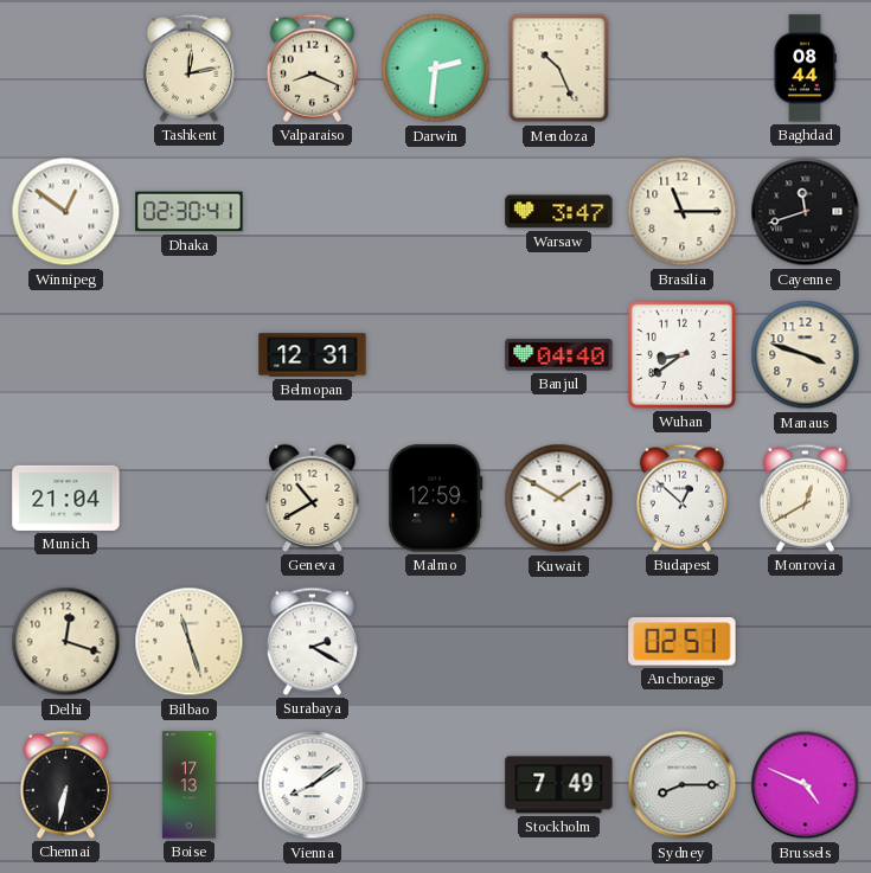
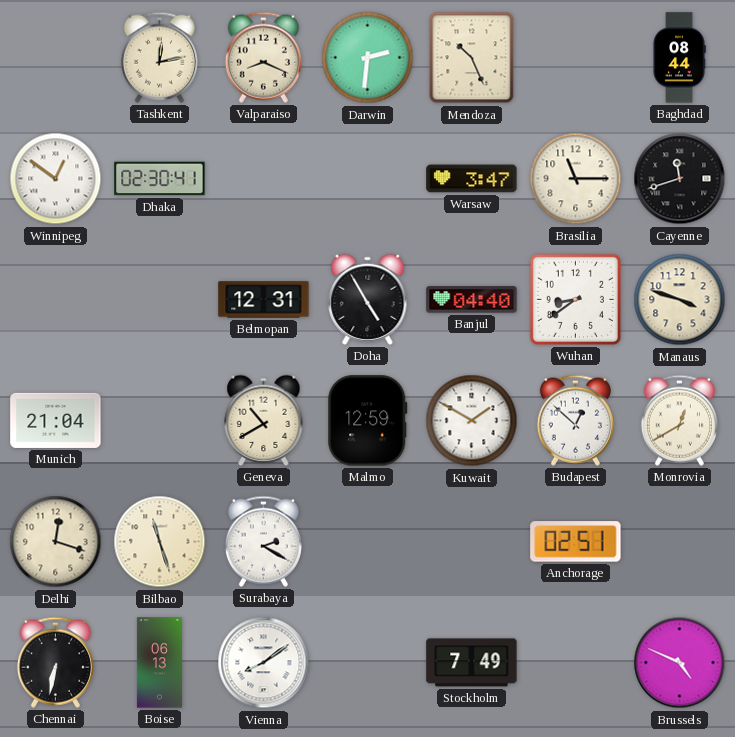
Doha: none -> 4:55 (368, 299)
Boise: 17:13 -> 06:13 (159, 663)
Sydney: 8:15 -> none (683, 785)
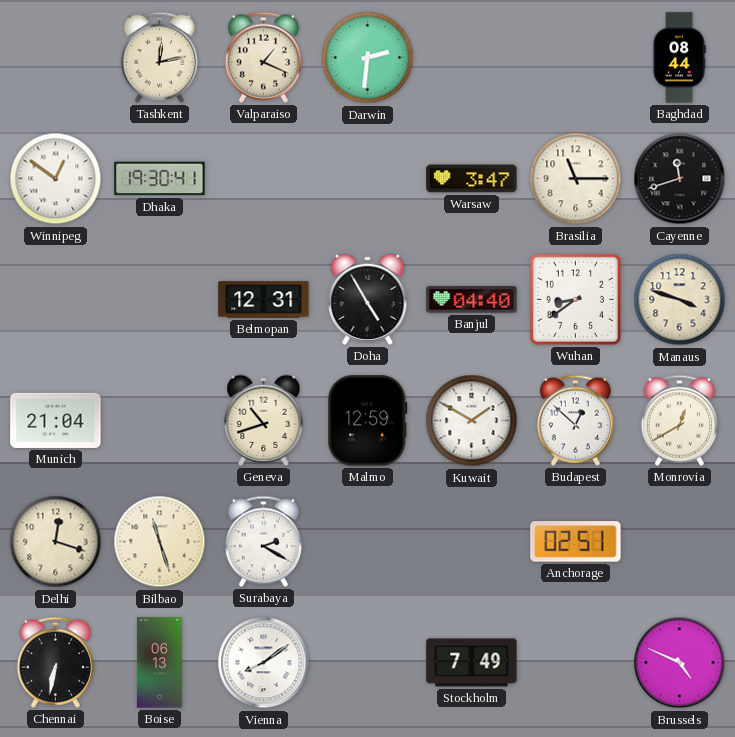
Valparaiso: 8:19 -> 1:19 (263, 57)
Mendoza: 10:26 -> none (472, 58)
Dhaka: 02:30 -> 19:30 (160, 179)
Geneva: 10:40 -> 10:42 (264, 420)
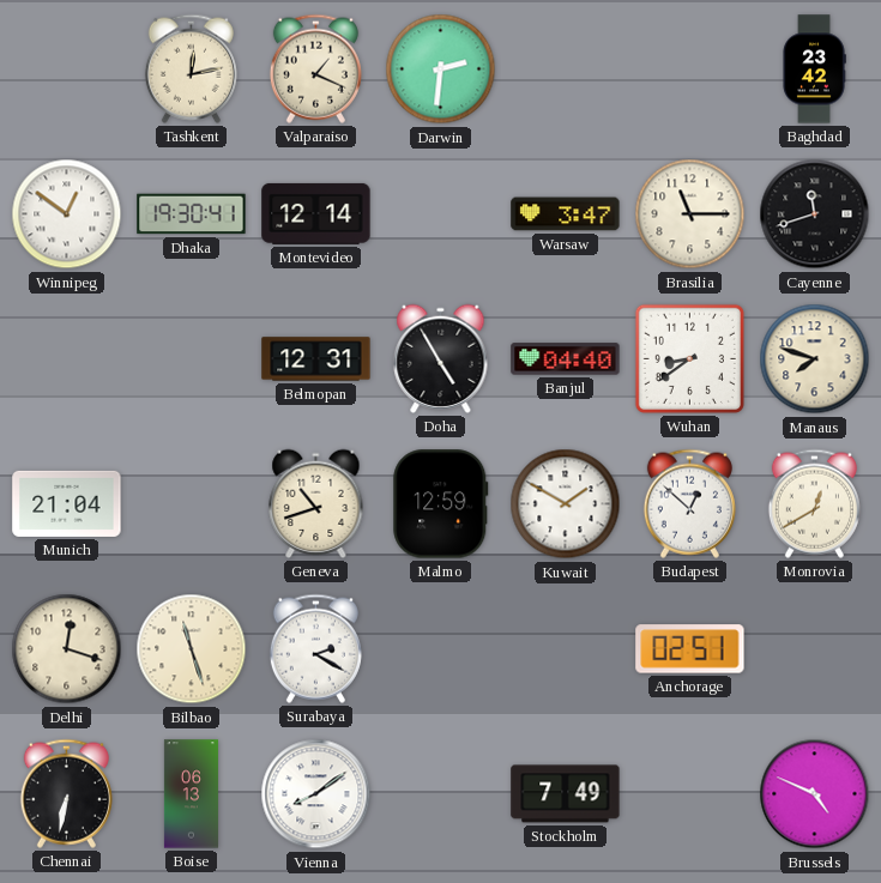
Baghdad: 08:44 -> 23:42 (814, 69)
Montevideo: none -> 12:14 (316, 213)
Manaus: 3:48 -> 7:48 (815, 359)
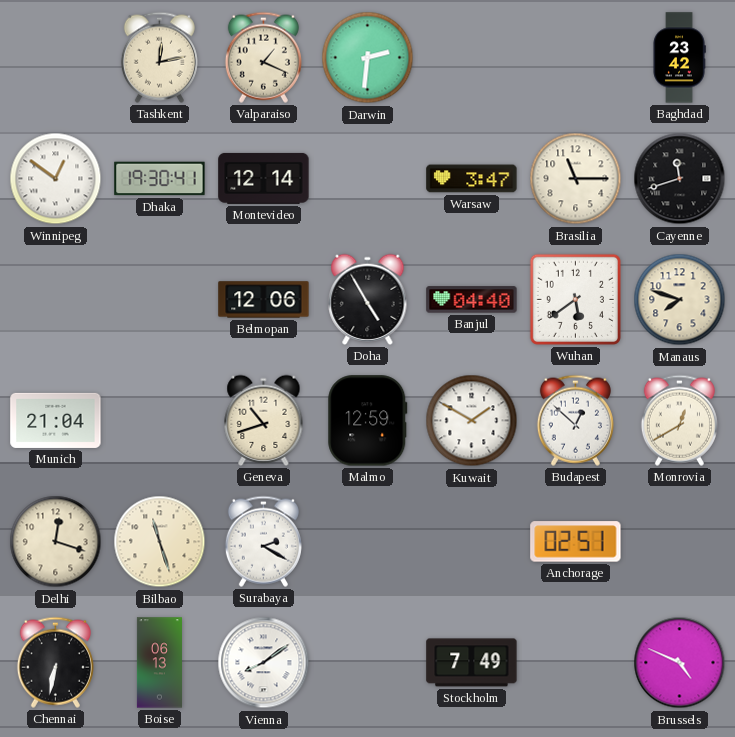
Belmopan: 12:31 -> 12:06 (264, 300)
Wuhan: 8:39 -> 5:39 (575, 299)
